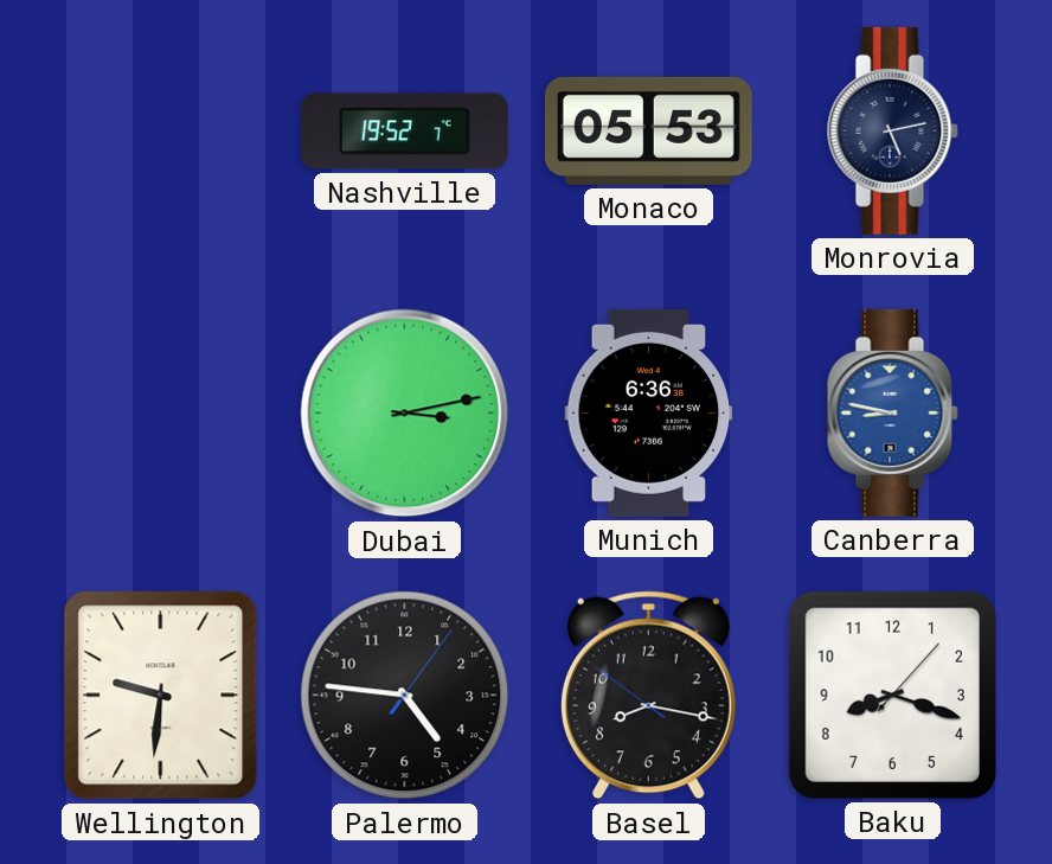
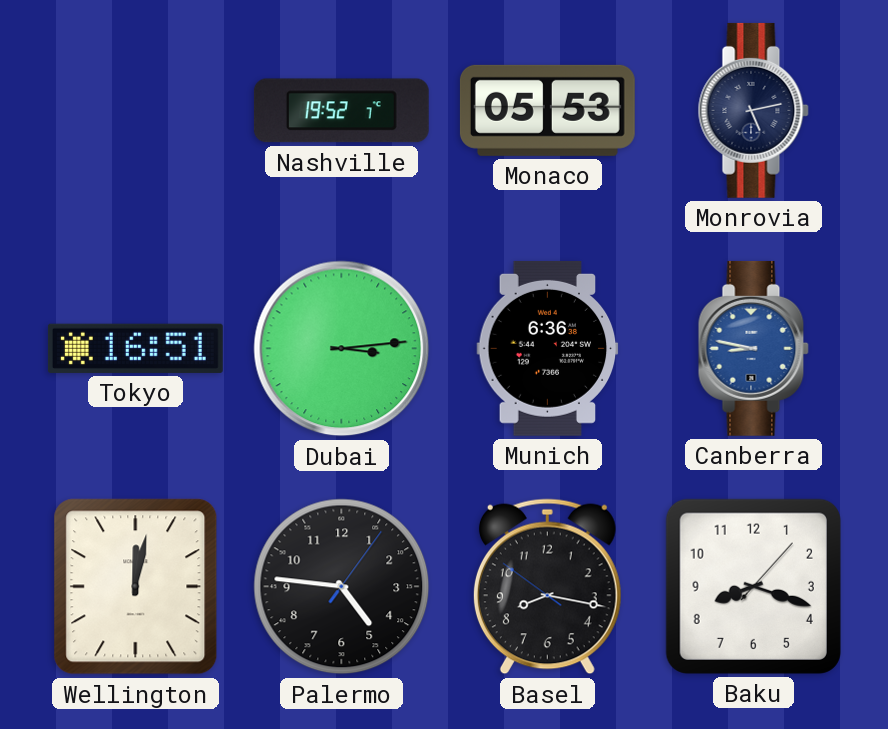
Tokyo: none -> 16:51 (135, 348)
Dubai: 3:13 -> 3:14 (342, 349)
Wellington: 9:31 -> 12:02 (136, 587)
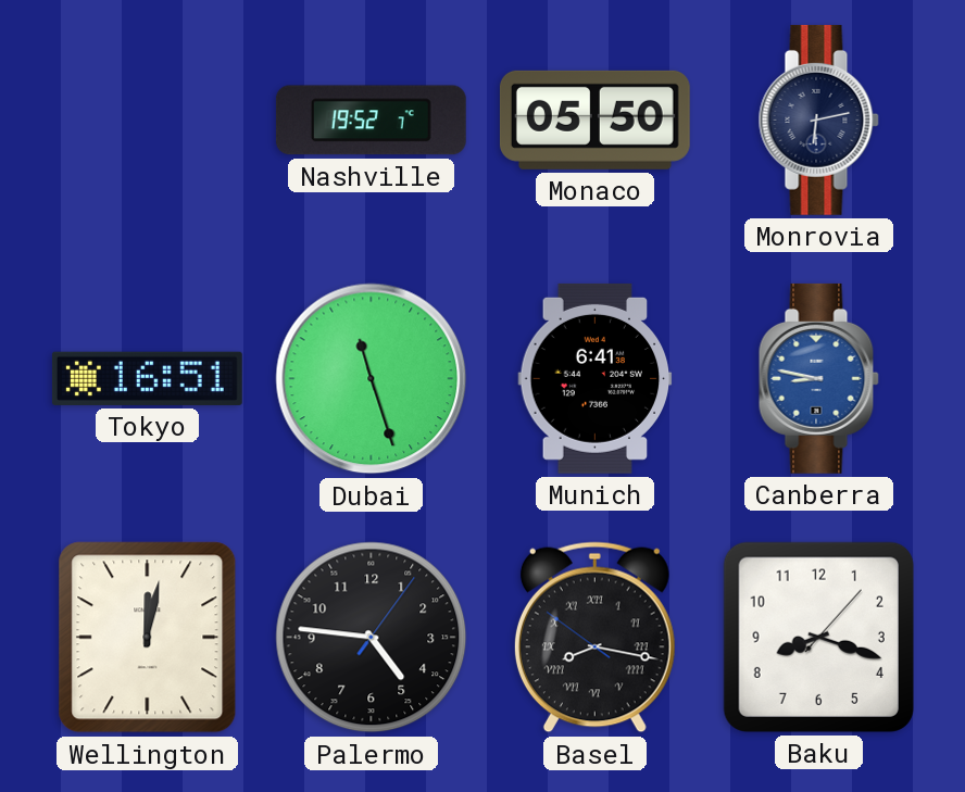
Monaco: 05:53 -> 05:50 (594, 120)
Monrovia: 5:13 -> 6:13 (818, 120)
Dubai: 3:14 -> 11:27 (372, 379)
Munich: 6:36 -> 6:41 (596, 378)
Basel numerals: Arabic -> Roman (594, 638)
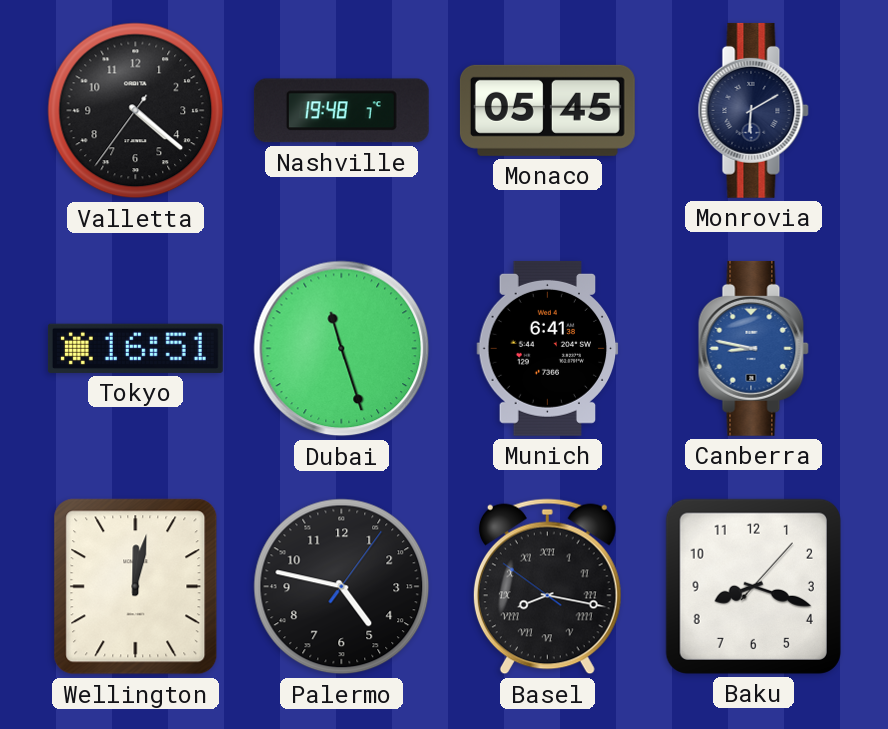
Valletta: none -> 4:21 (136, 111)
Nashville: 19:52 -> 19:48 (341, 111)
Monaco: 05:50 -> 05:45 (547, 110)
Monrovia: 6:13 -> 6:10 (753, 110)
Palermo: 4:46 -> 4:47 (342, 587)
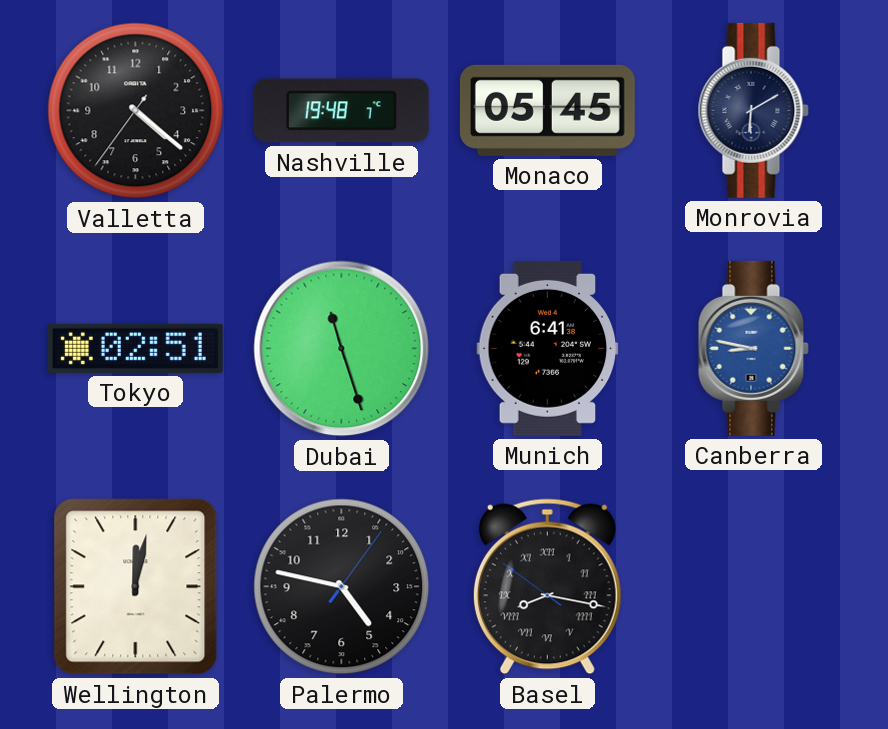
Tokyo: 16:51 -> 02:51 (135, 348)
Baku: 8:18 -> none (753, 586)
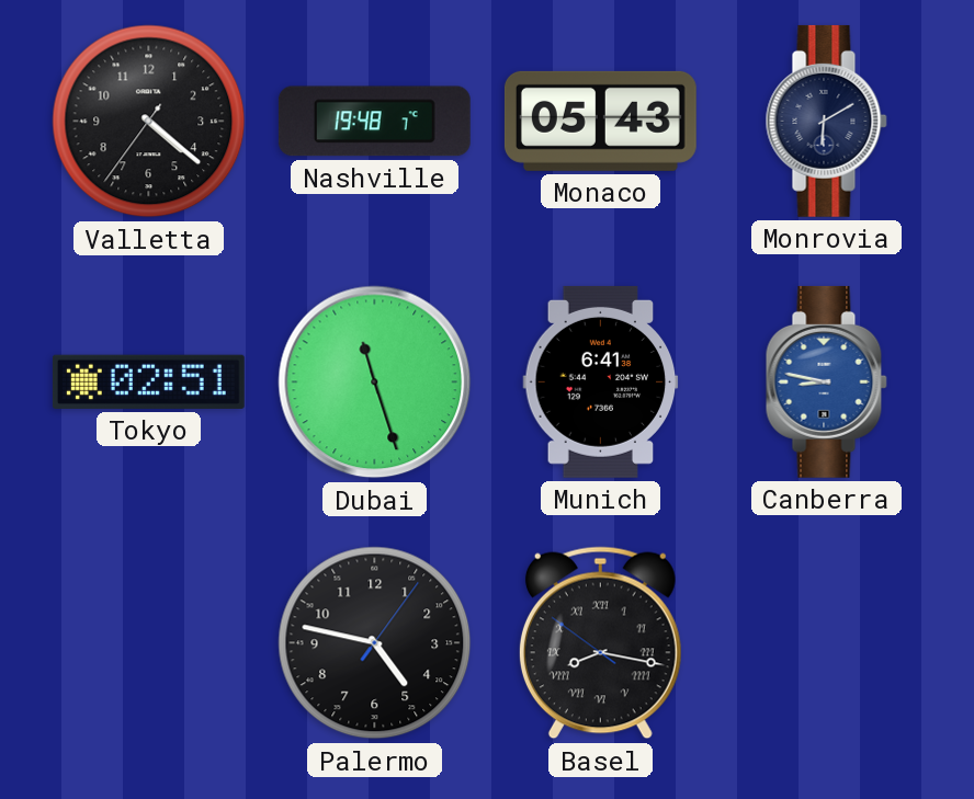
Monaco: 05:45 -> 05:43 (600, 121)
Wellington: 12:02 -> none (136, 587)
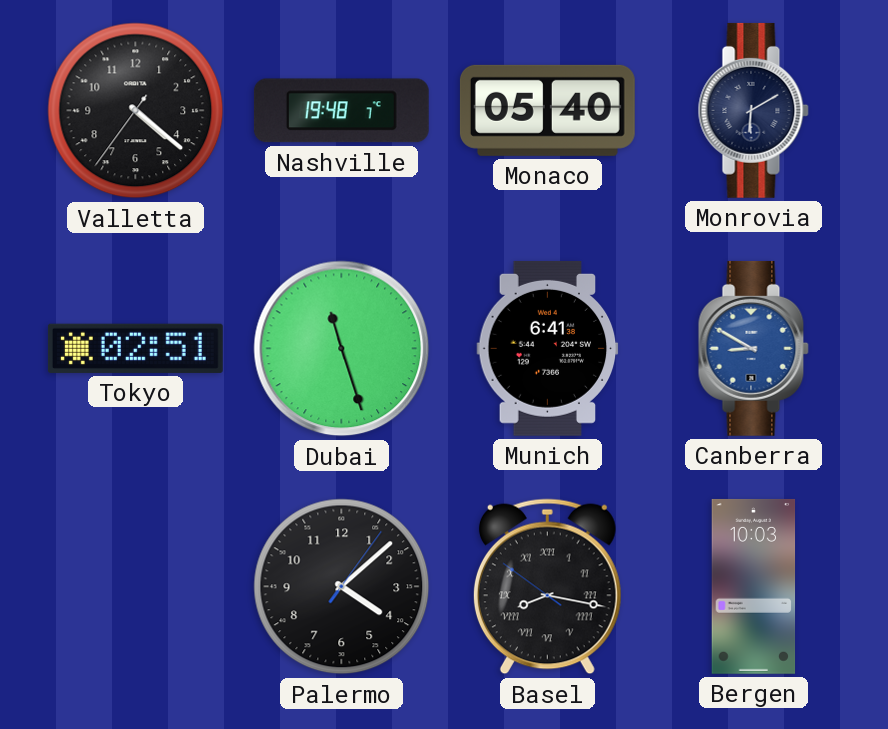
Monaco: 05:43 -> 05:40 (547, 110)
Canberra: 8:47 -> 8:50 (753, 348)
Palermo: 4:47 -> 4:08 (342, 587)
Bergen: none -> 10:03 (754, 586)
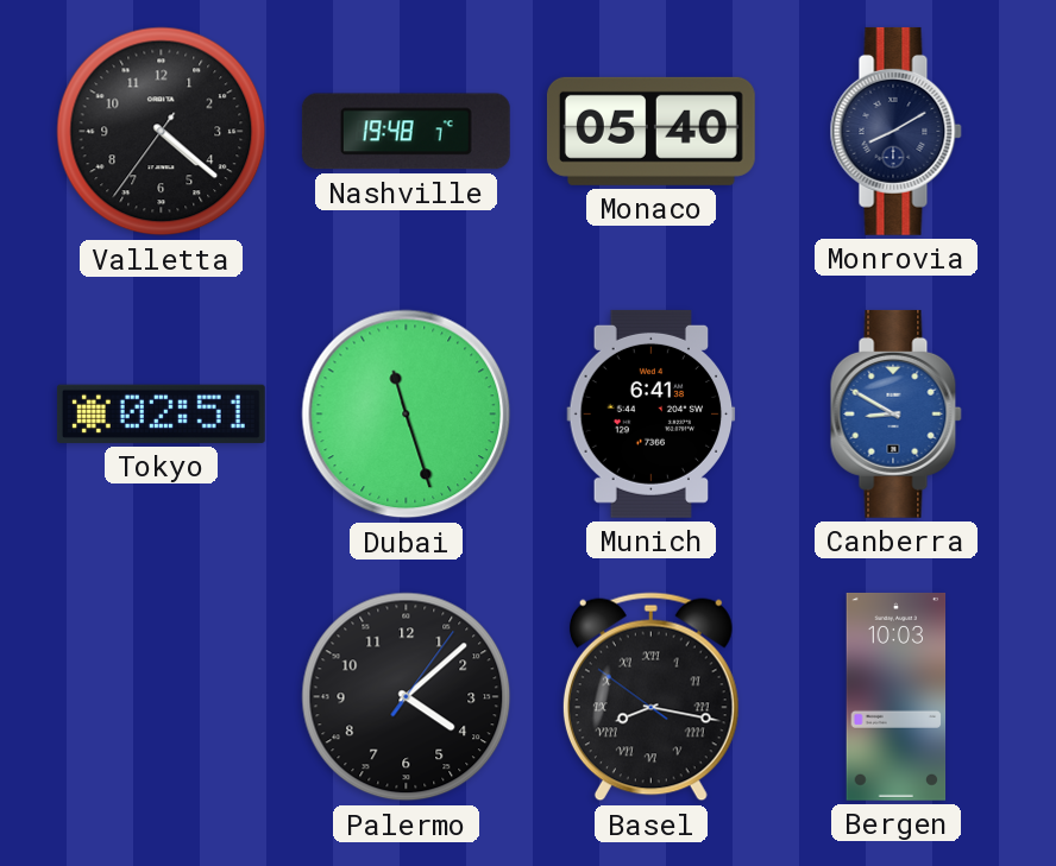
Monrovia: 6:10 -> 8:10 (895, 131)
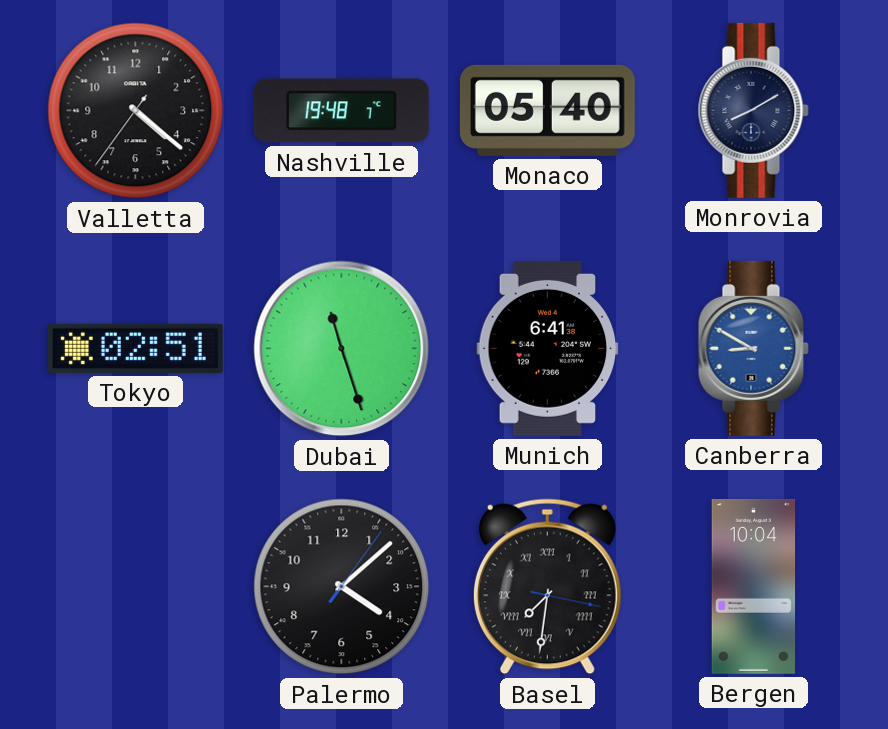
Basel: 8:16 -> 7:31 (547, 587)
Bergen: 10:03 -> 10:04 (754, 586)
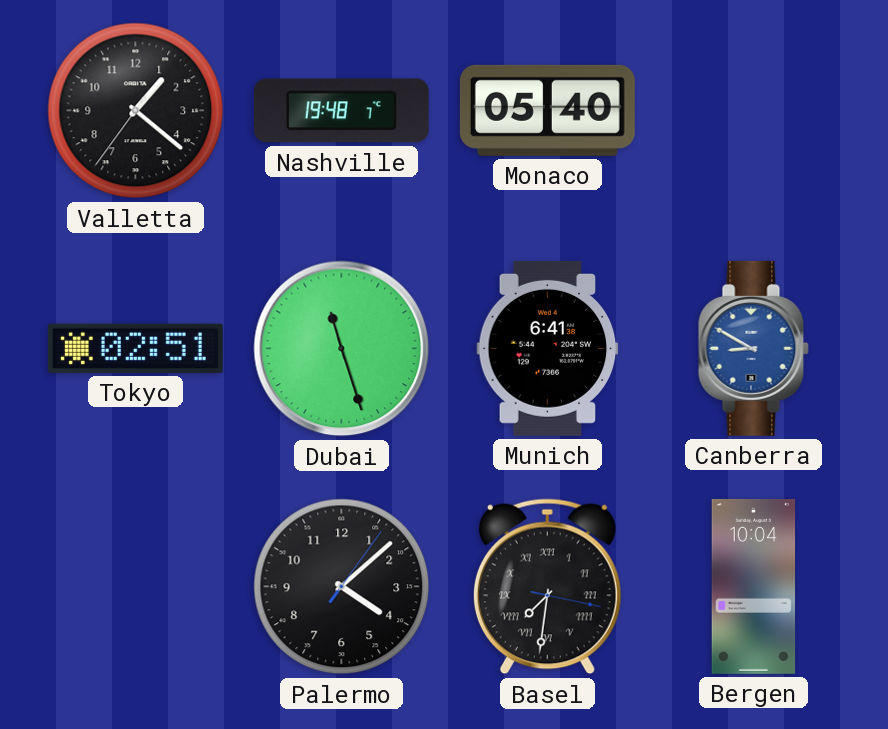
Valletta: 4:21 -> 1:21 (136, 111)
Monrovia: 8:10 -> none (753, 110)
